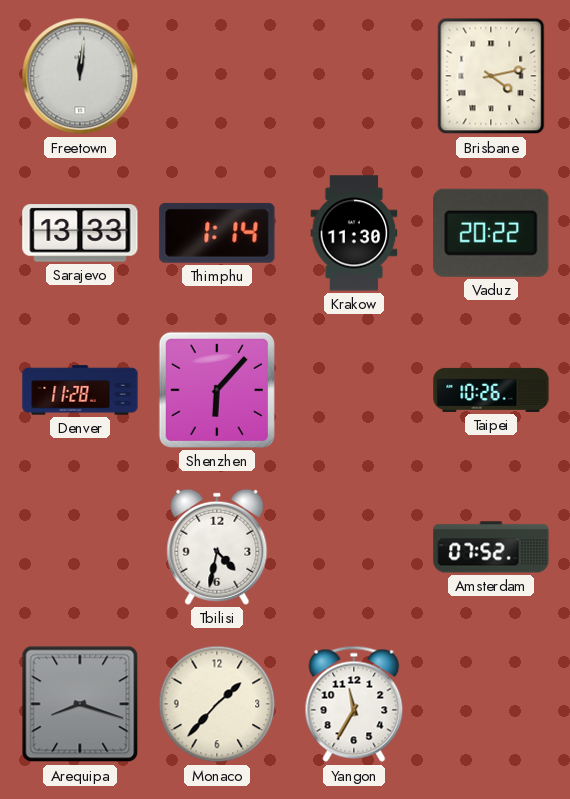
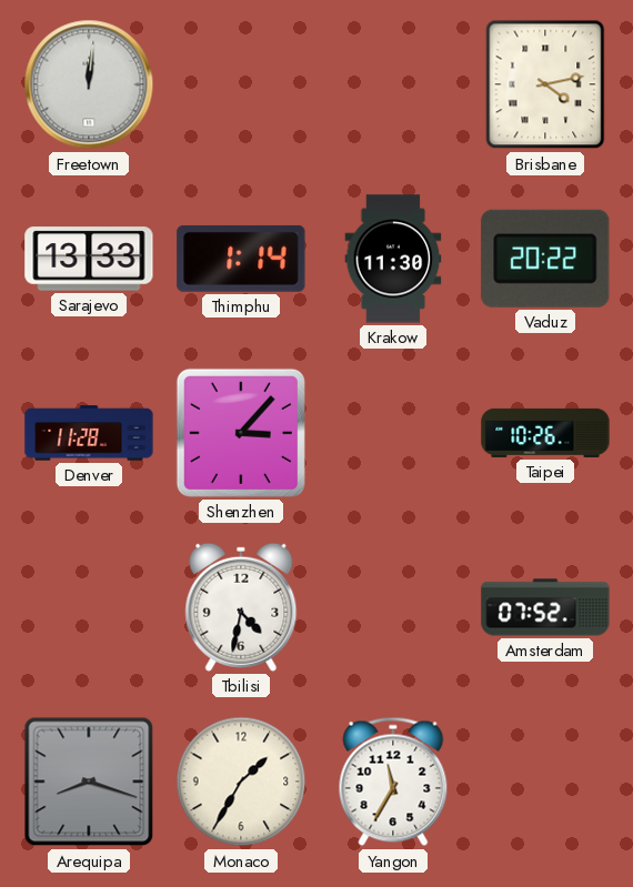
Shenzhen: 6:07 -> 3:07 (241, 433)
Monaco: 1:37 -> 1:35 (241, 782)
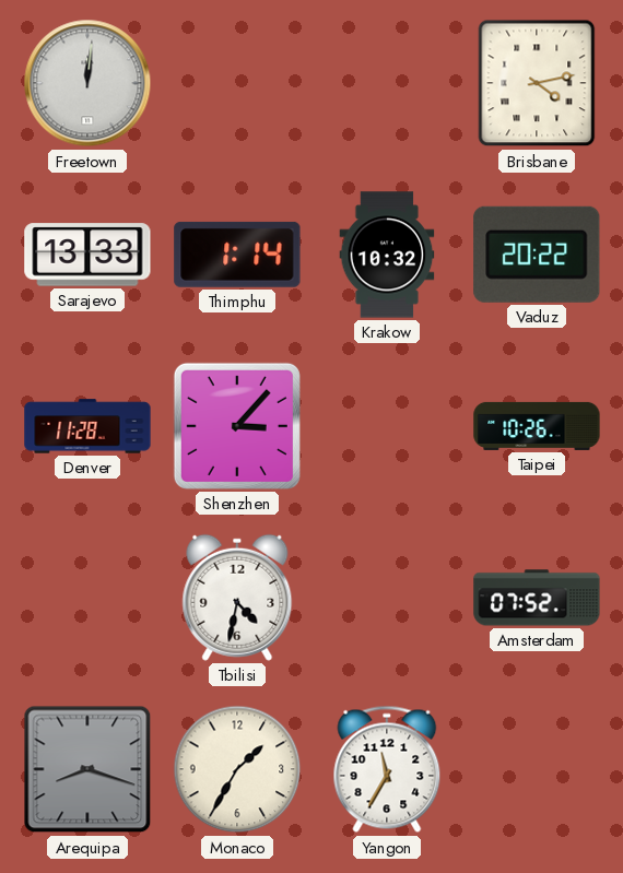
Krakow: 11:30 -> 10:32 (387, 255)
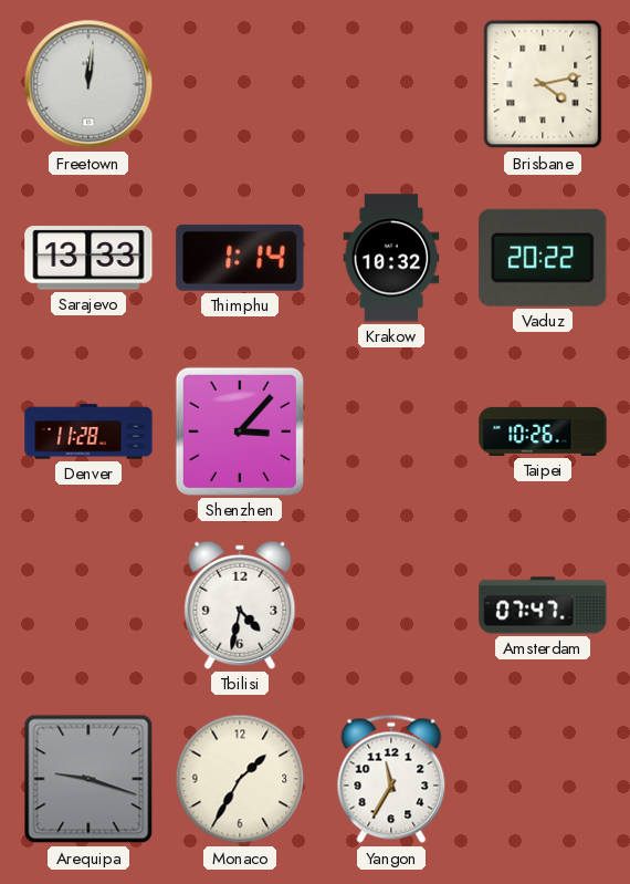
Amsterdam: 07:52 -> 07:47 (543, 605)
Arequipa: 8:18 -> 9:18 (88, 779)
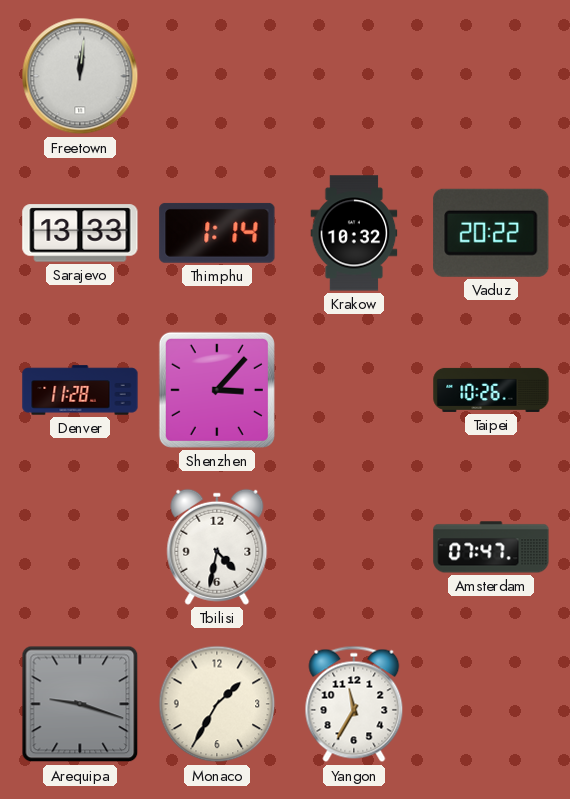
Brisbane: 4:13 -> none (543, 84)
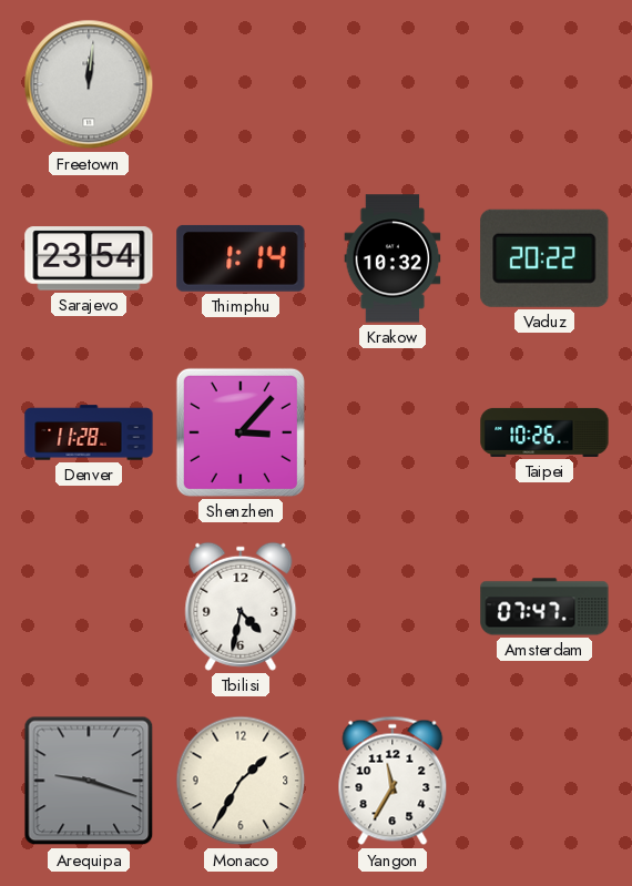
Sarajevo: 13:33 -> 23:54 (89, 258)
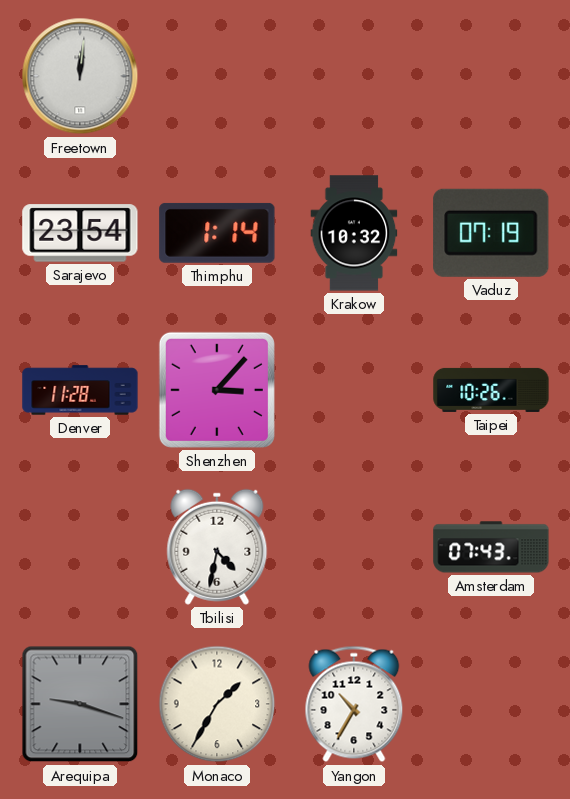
Vaduz: 20:22 -> 07:19 (491, 233)
Amsterdam: 07:47 -> 07:43 (491, 547)
Yangon: 11:35 -> 10:35 (354, 704)
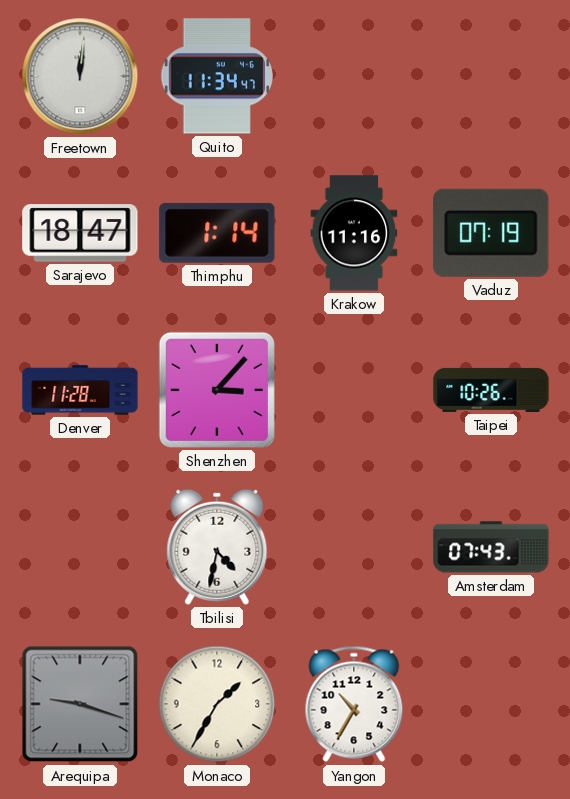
Quito: none -> 11:34 (217, 76)
Sarajevo: 23:54 -> 18:47 (80, 233)
Krakow: 10:32 -> 11:16 (354, 233)
